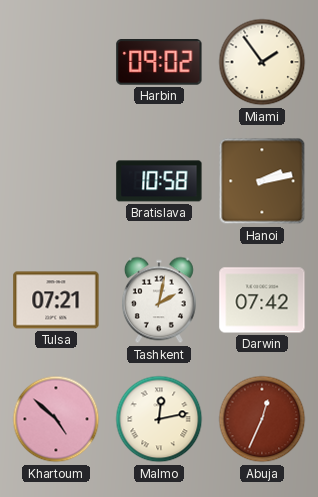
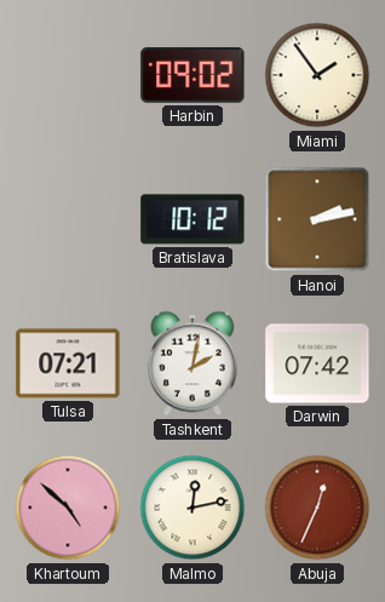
Bratislava: 10:58 -> 10:12 (192, 219)
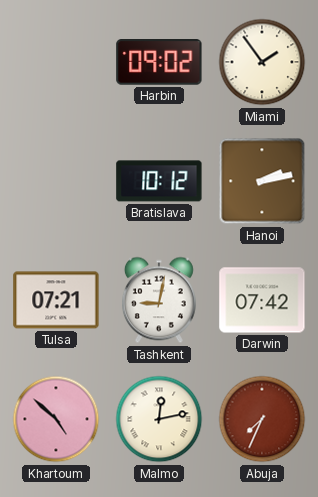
Tashkent: 2:02 -> 9:02 (159, 300)
Abuja: 12:34 -> 7:34 (262, 419)
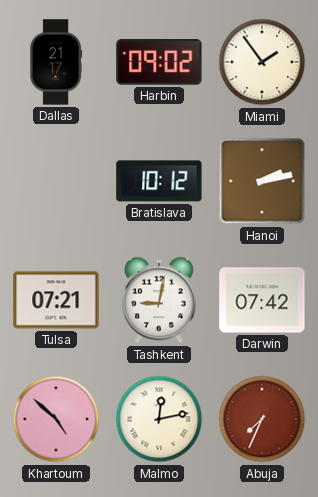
Dallas: none -> 21:17 (56, 62)
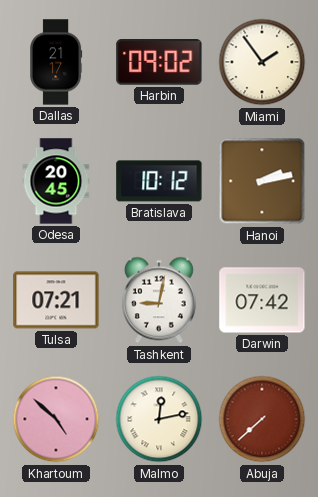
Odesa: none -> 20:45 (56, 181)
Abuja: 7:34 -> 7:38 (262, 419)
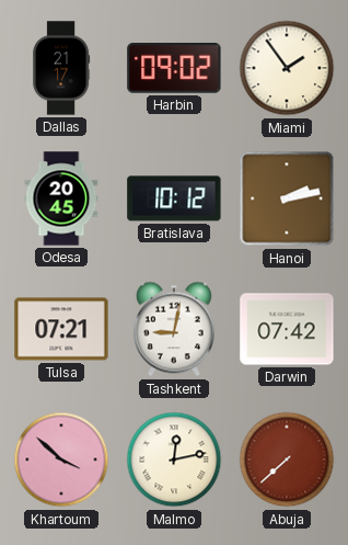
Khartoum: 4:52 -> 3:52 (61, 459)
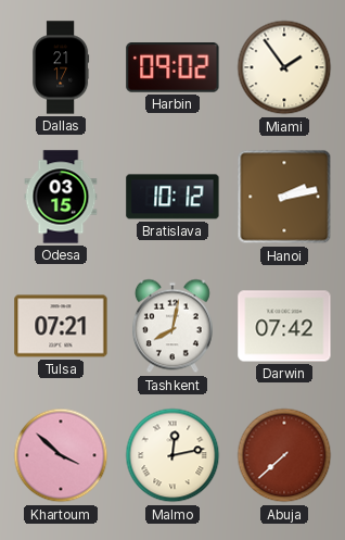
Odesa: 20:45 -> 03:15 (61, 197)
Tashkent: 9:02 -> 8:02 (173, 326)
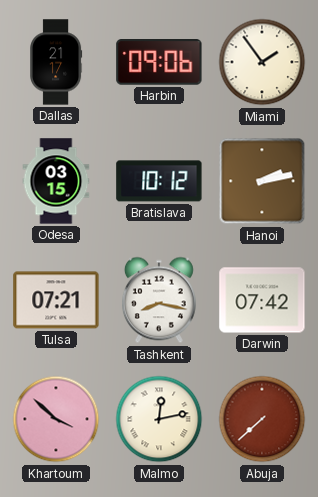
Harbin: 09:02 -> 09:06 (159, 63)
Tashkent: 8:02 -> 8:17 (159, 300)
